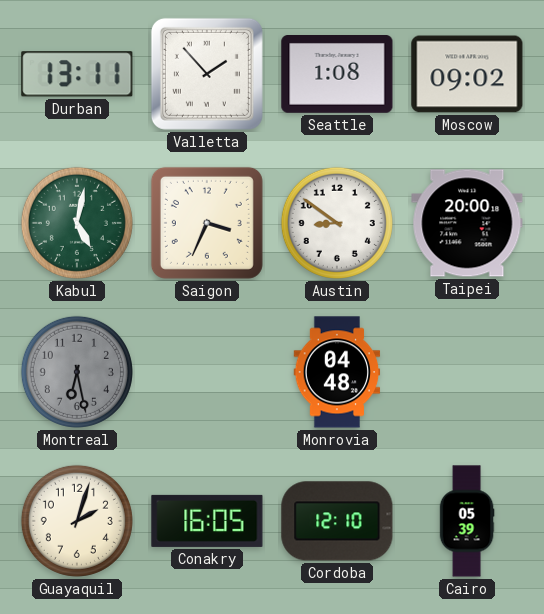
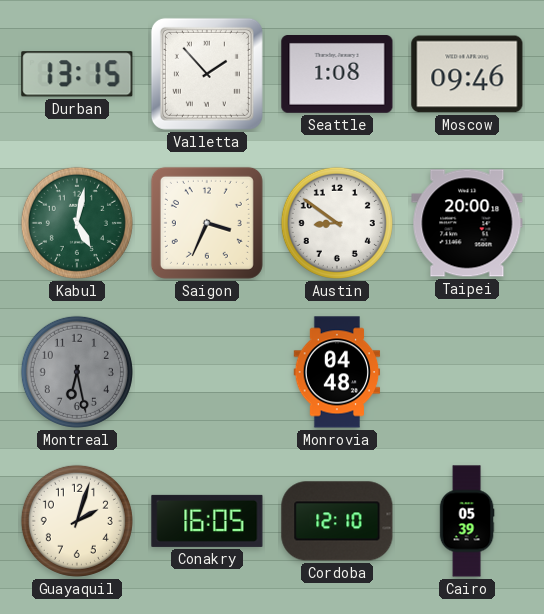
Durban: 13:11 -> 13:15 (77, 74)
Moscow: 09:02 -> 09:46 (467, 74)
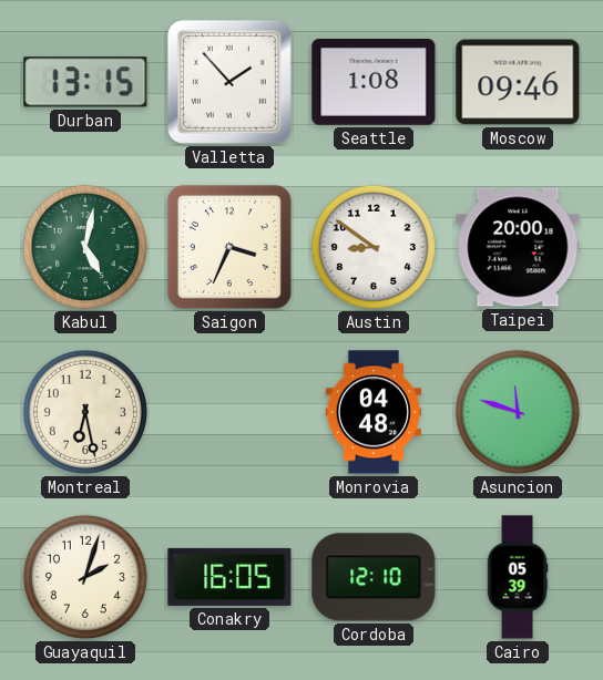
Montreal dial: grey -> cream (85, 412)
Asuncion: none -> 11:48 (518, 412)
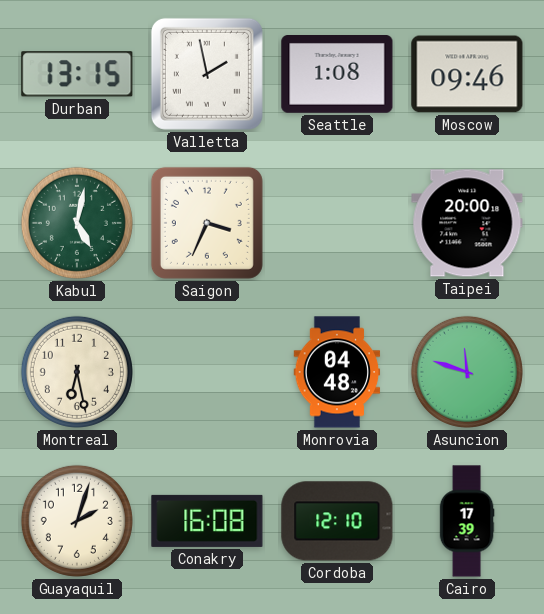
Valletta: 1:53 -> 1:58 (207, 74)
Austin: 8:51 -> none (374, 247)
Conakry: 16:05 -> 16:08 (207, 521)
Cairo: 05:39 -> 17:39 (467, 521)
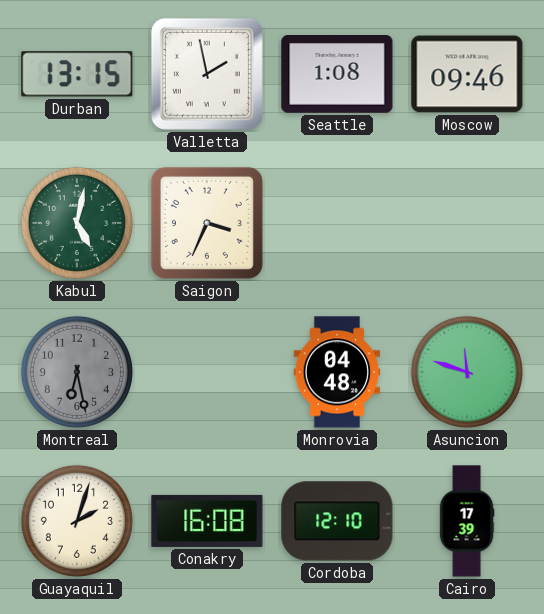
Taipei: 20:00 -> none (467, 223)
Montreal dial: cream -> grey (77, 372)
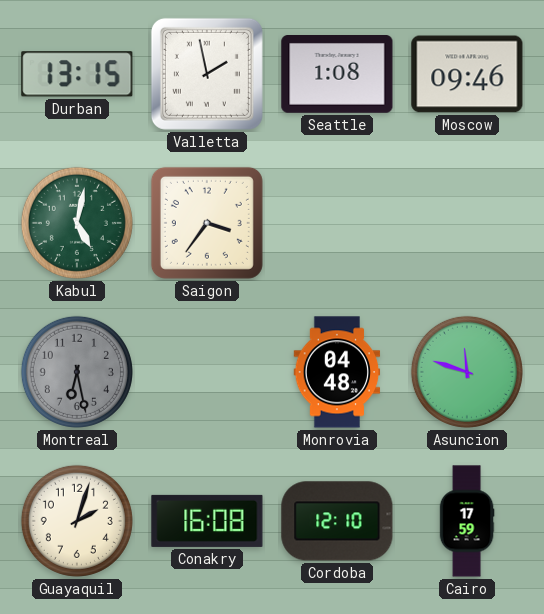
Saigon: 3:34 -> 3:36 (207, 223)
Cairo: 17:39 -> 17:59 (467, 521)
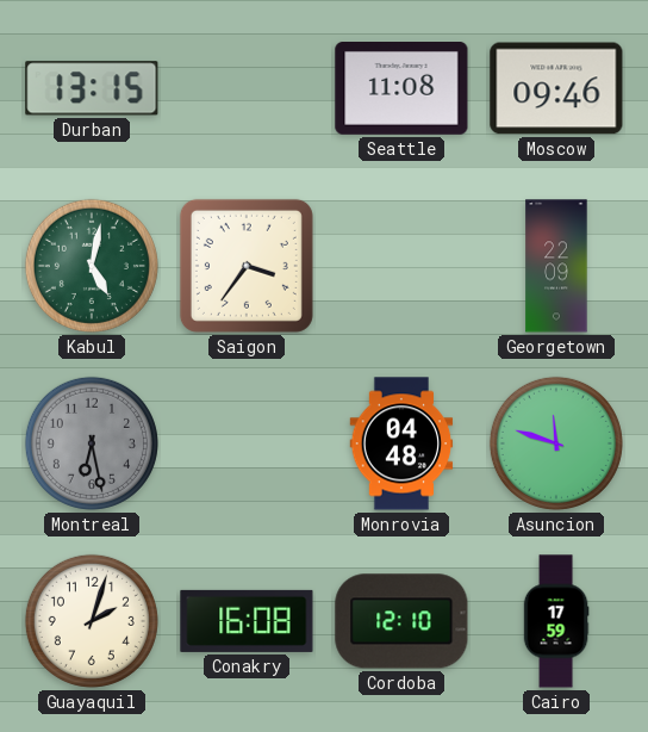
Valletta: 1:58 -> none (207, 74)
Seattle: 1:08 -> 11:08 (401, 89)
Georgetown: none -> 22:09 (556, 266)
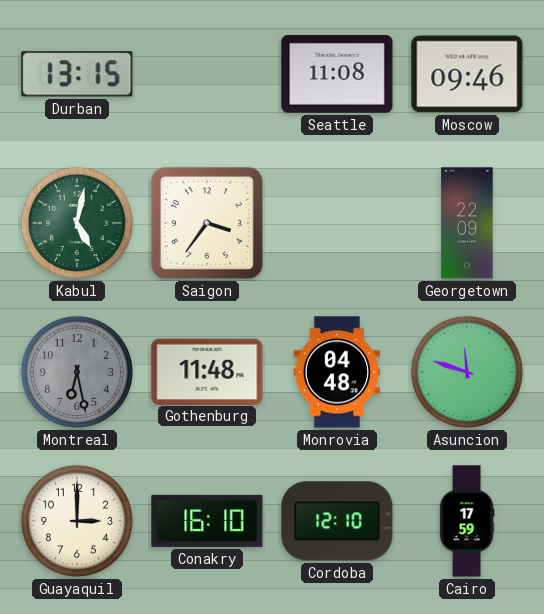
Gothenburg: none -> 11:48 (207, 371)
Guayaquil: 2:03 -> 3:00 (77, 521)
Conakry: 16:08 -> 16:10 (207, 521)
